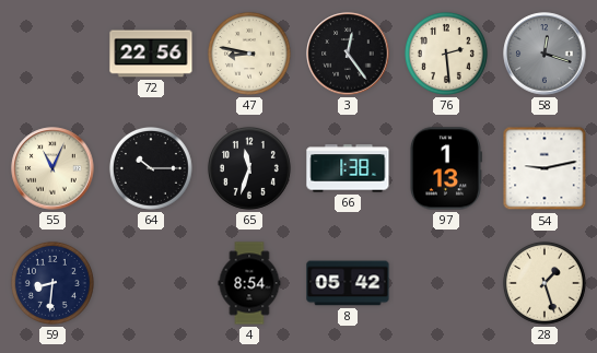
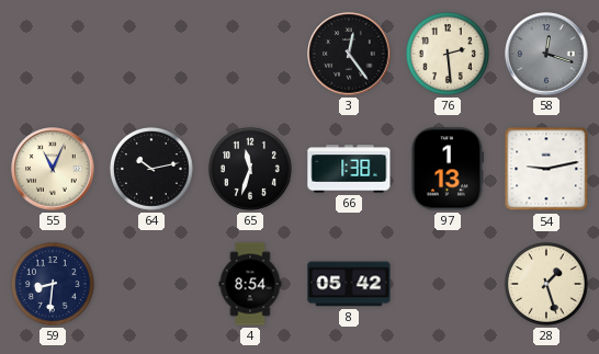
72: 22:56 -> none (151, 54)
47: 8:47 -> none (249, 54)
64: 10:15 -> 10:13 (151, 169)
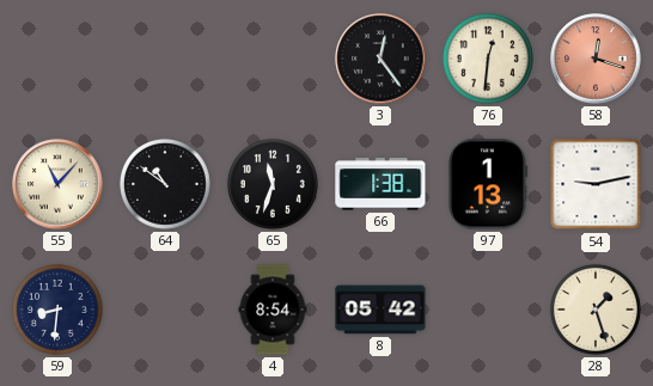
76: 2:29 -> 12:31 (488, 59)
58 dial: grey -> salmon (596, 59)
55: 11:04 -> 11:07 (57, 184)
64: 10:13 -> 10:51 (165, 184)
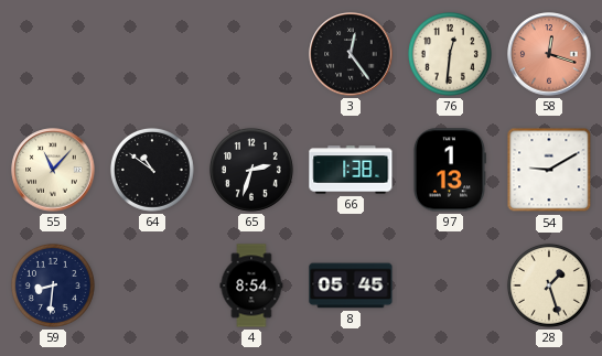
65: 11:33 -> 2:33 (251, 170)
54: 9:13 -> 9:10 (549, 170)
8: 05:42 -> 05:45 (351, 285)
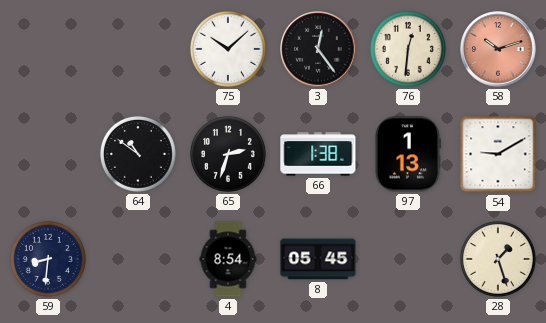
75: none -> 10:08 (228, 49)
58: 12:18 -> 10:12 (498, 49)
55: 11:07 -> none (53, 170)
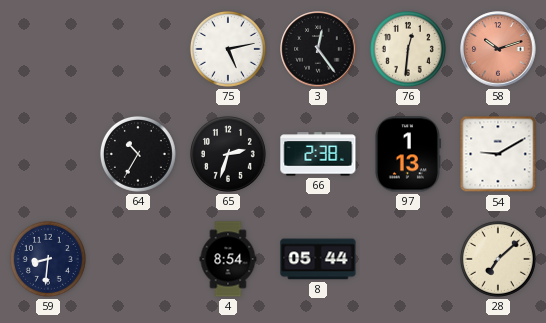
75: 10:08 -> 5:13 (228, 49)
64: 10:51 -> 10:35 (138, 154)
66: 1:38 -> 2:38 (318, 154)
8: 05:45 -> 05:44 (318, 259)
28: 1:27 -> 7:08 (498, 259)
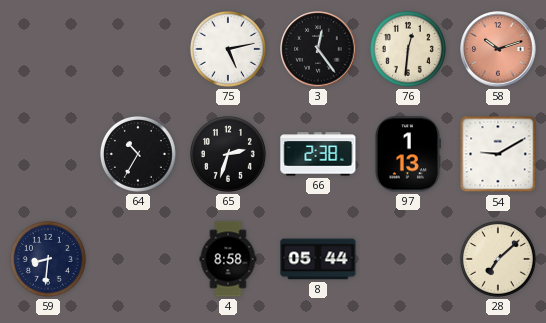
4: 8:54 -> 8:58 (228, 259)
